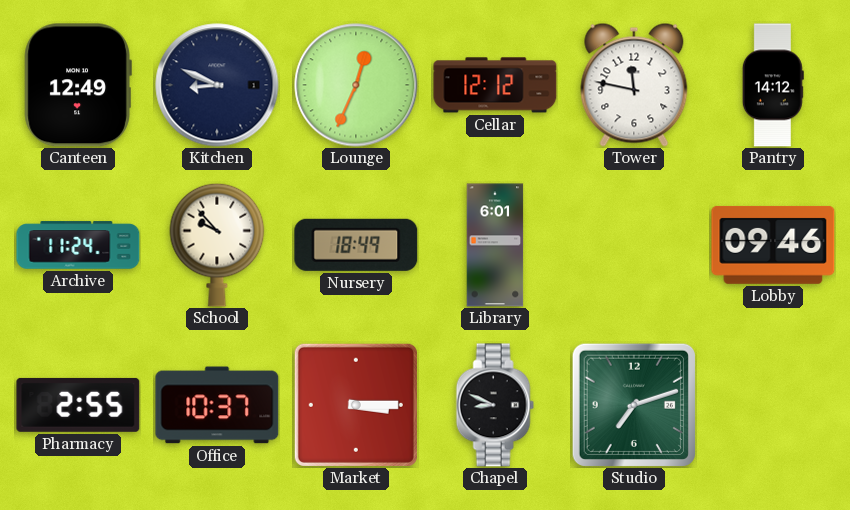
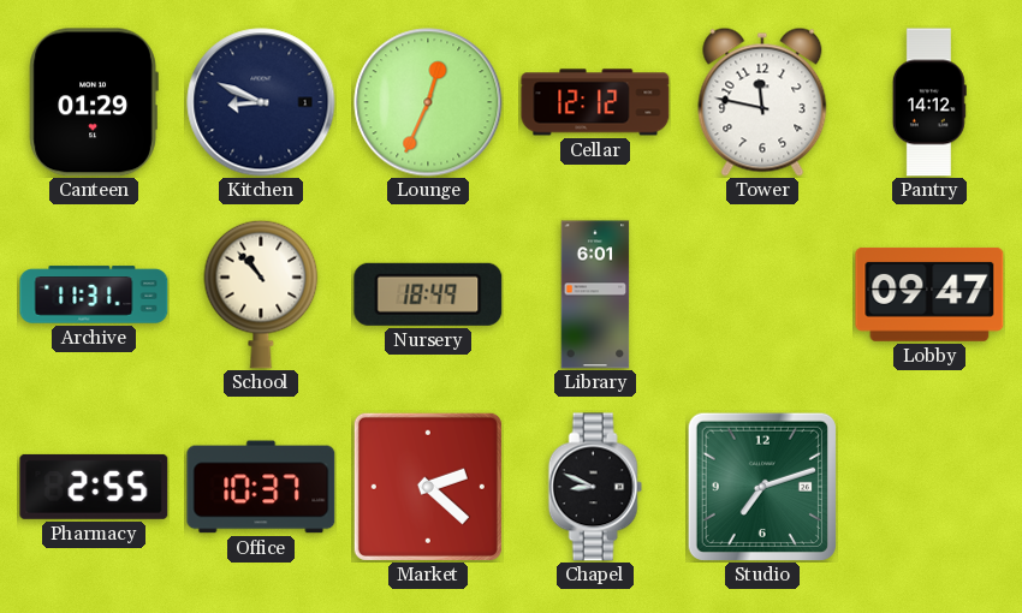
Canteen: 12:49 -> 01:29 (94, 102)
Archive: 11:24 -> 11:31 (94, 294)
School: 9:53 -> 10:53 (261, 294)
Lobby: 09:46 -> 09:47 (929, 294)
Market: 3:15 -> 2:22 (428, 487)
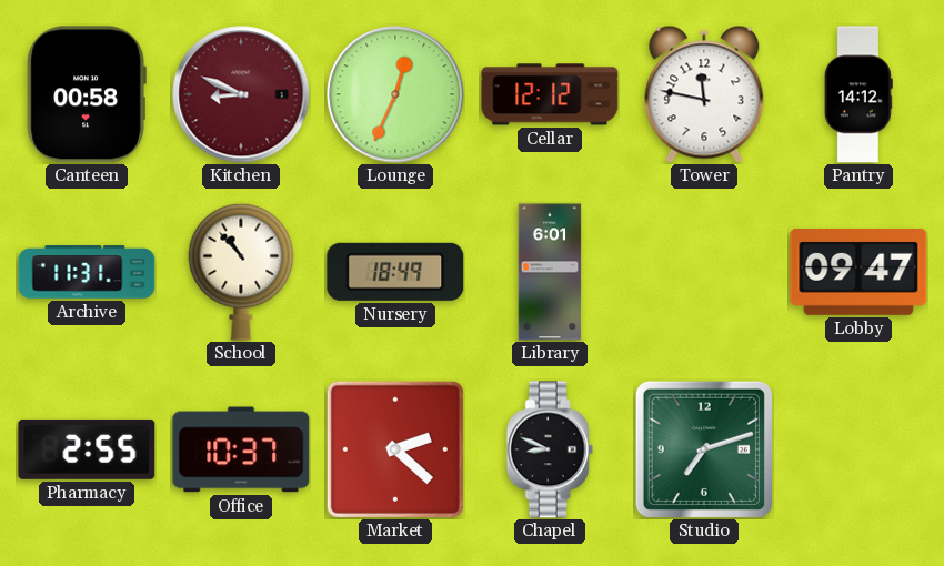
Canteen: 01:29 -> 00:58 (87, 94)
Kitchen dial: navy -> burgundy (241, 94)
